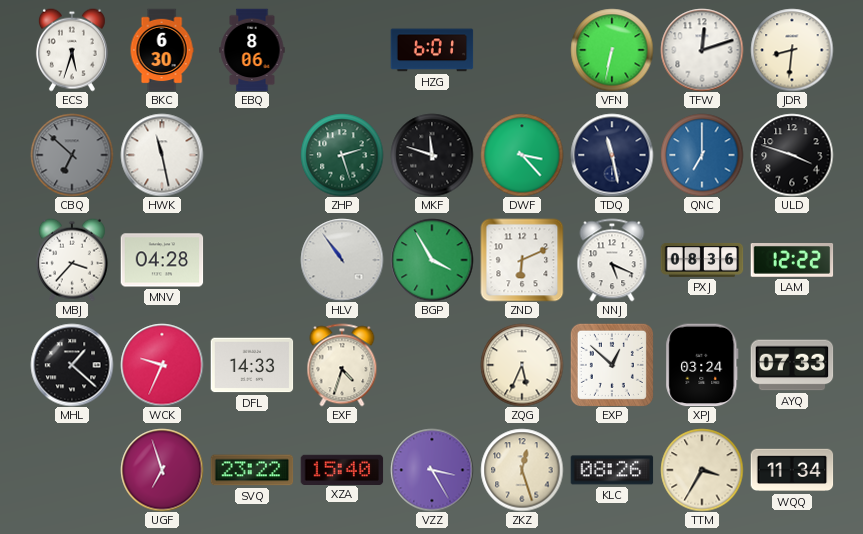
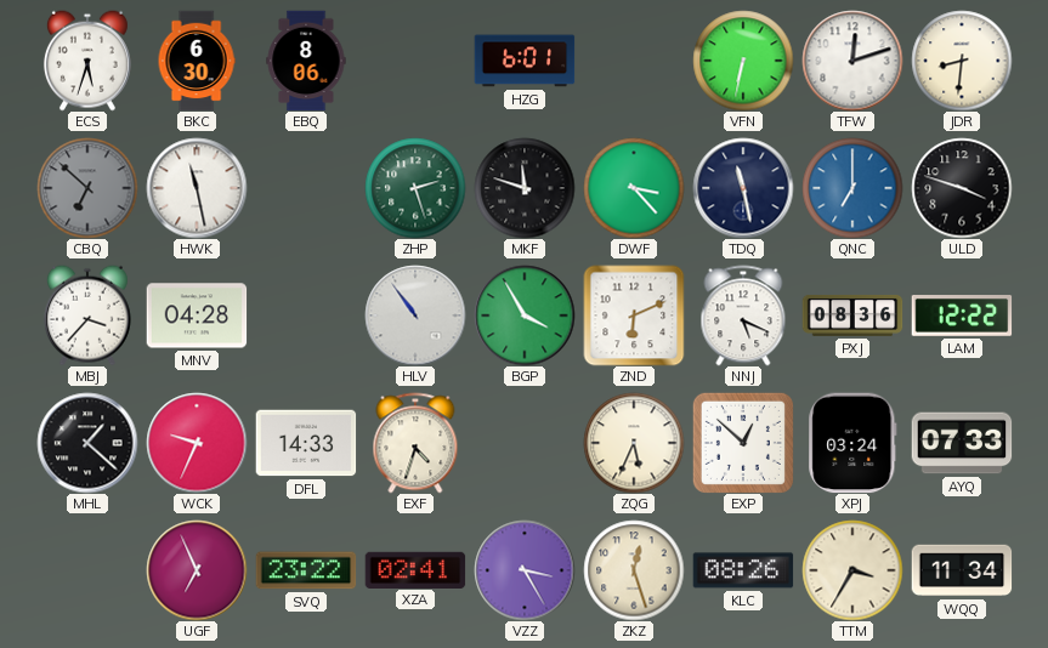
UGF: 6:57 -> 6:56 (197, 570)
XZA: 15:40 -> 02:41 (415, 569)
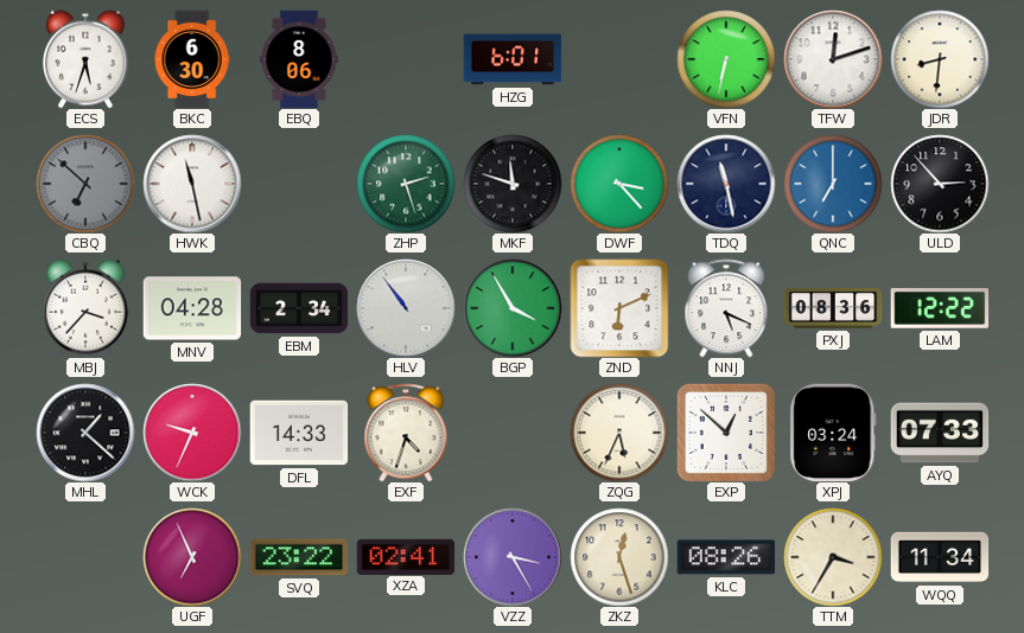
ULD: 3:48 -> 2:53 (940, 184)
EBM: none -> 2:34 (299, 308)
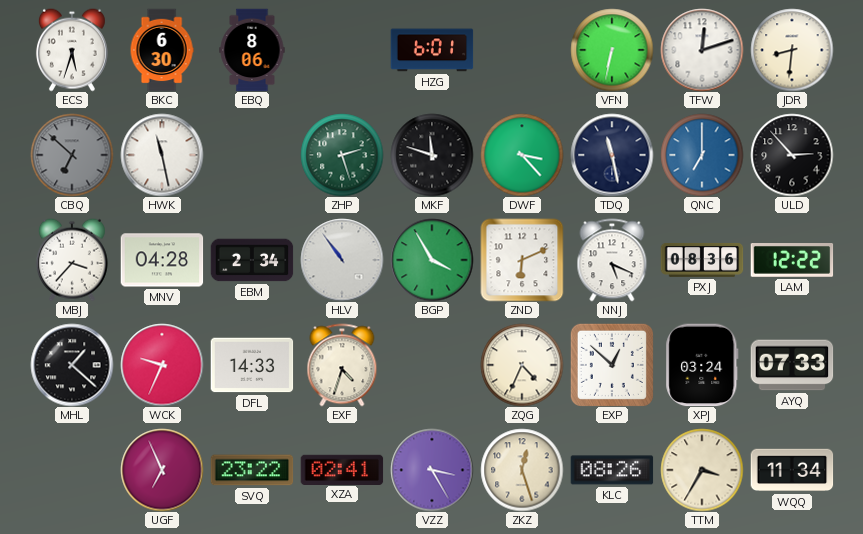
ZQG: 5:34 -> 4:34 (522, 365)
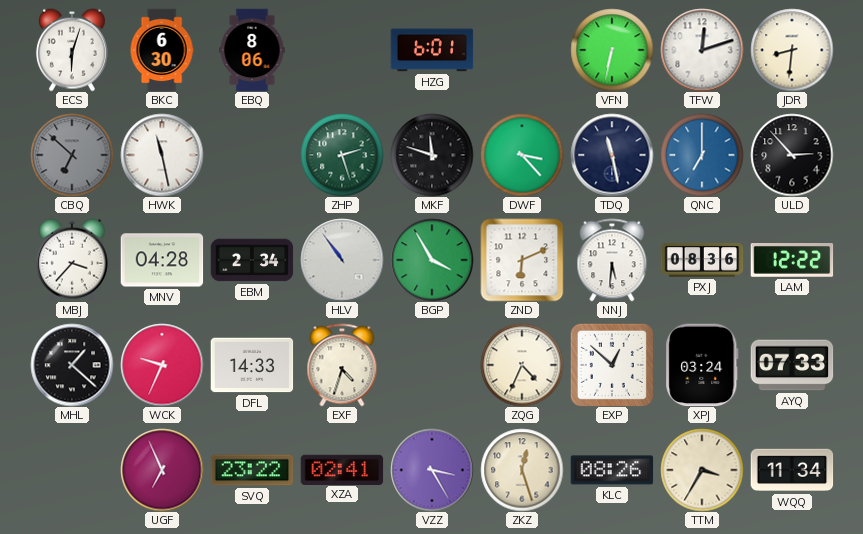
ECS: 5:33 -> 6:03 (72, 50)
NNJ: 5:19 -> 5:31 (612, 260)
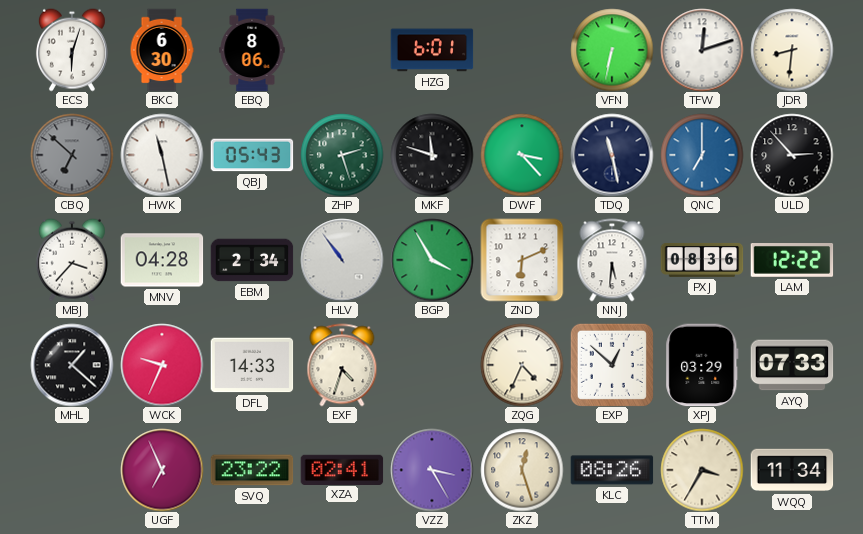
QBJ: none -> 05:43 (252, 155)
XPJ: 03:24 -> 03:29 (702, 365)
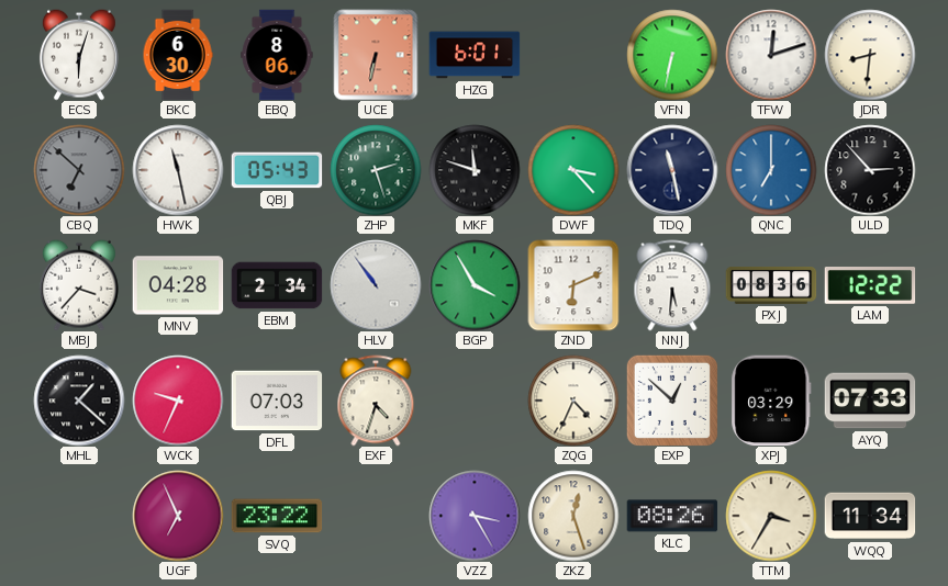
UCE: none -> 6:32 (376, 55)
DFL: 14:33 -> 07:03 (277, 401)
XZA: 02:41 -> none (342, 469)
